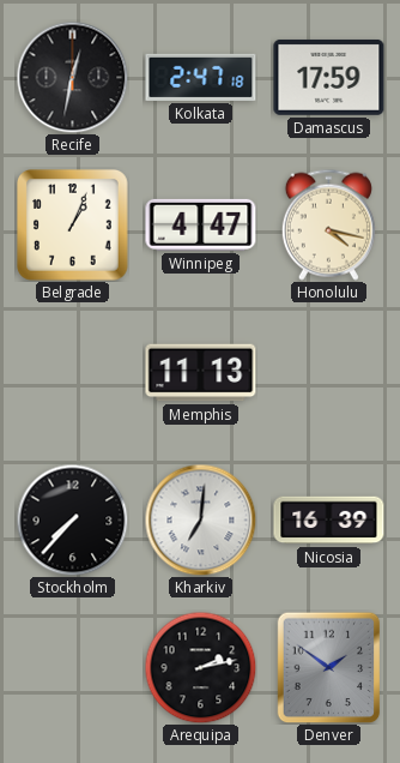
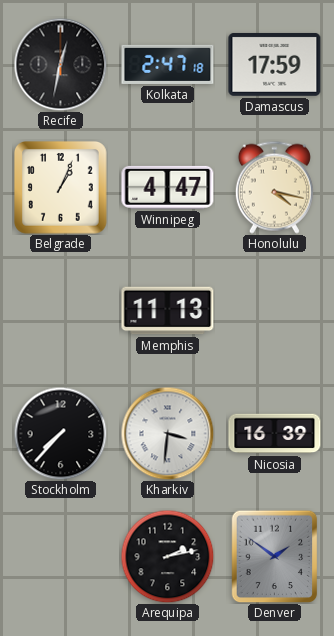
Kharkiv: 7:01 -> 3:31 (167, 433)
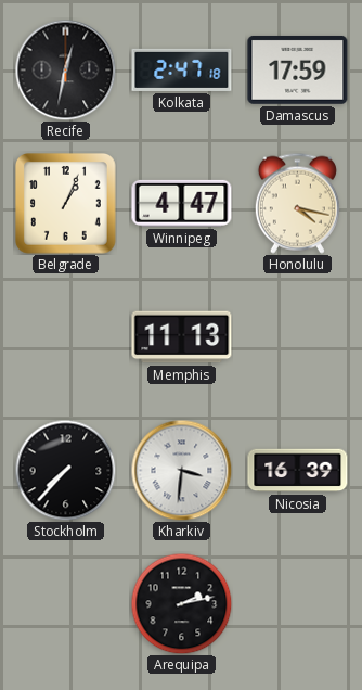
Denver: 1:51 -> none (275, 556)
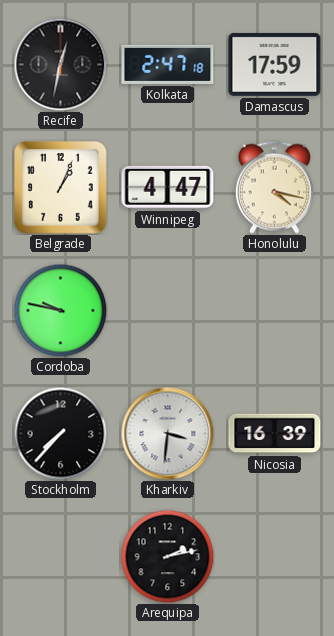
Cordoba: none -> 9:47 (60, 310)
Memphis: 11:13 -> none (182, 337)
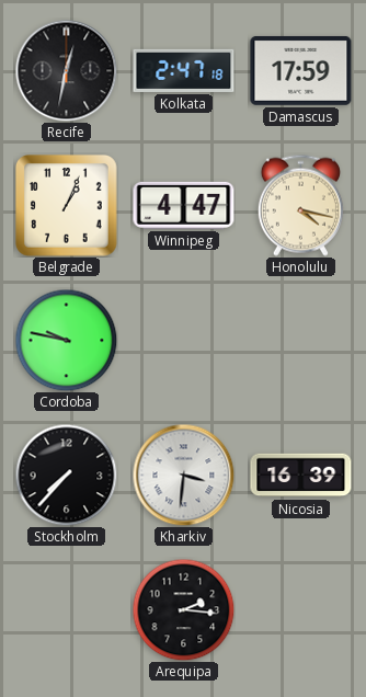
Arequipa: 2:13 -> 2:16 (183, 609)
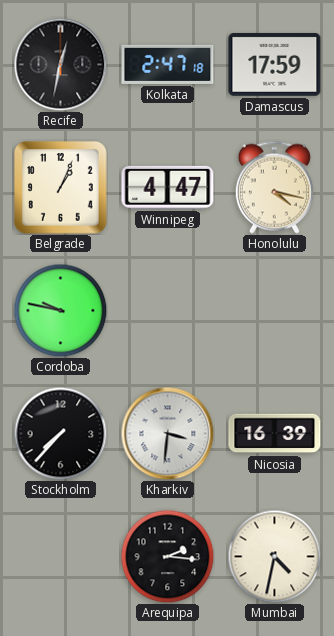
Mumbai: none -> 4:32 (274, 556)
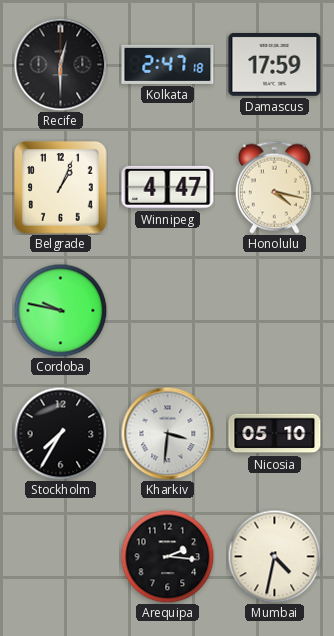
Recife: 12:32 -> 12:30 (60, 64)
Stockholm: 7:37 -> 7:35 (60, 433)
Nicosia: 16:39 -> 05:10 (275, 434)
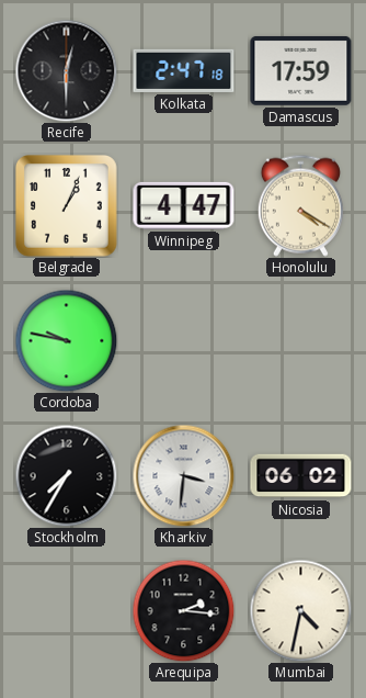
Honolulu: 4:17 -> 4:20 (300, 205)
Nicosia: 05:10 -> 06:02 (301, 476)
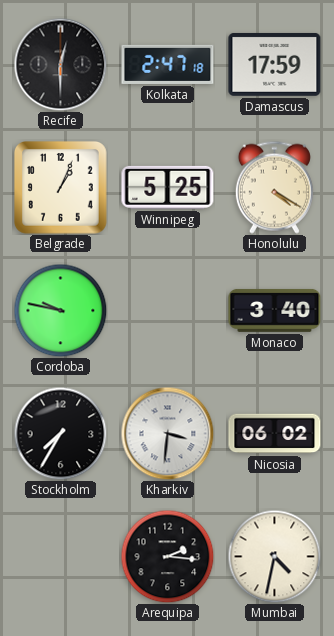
Winnipeg: 4:47 -> 5:25 (168, 187)
Monaco: none -> 3:40 (275, 310)
